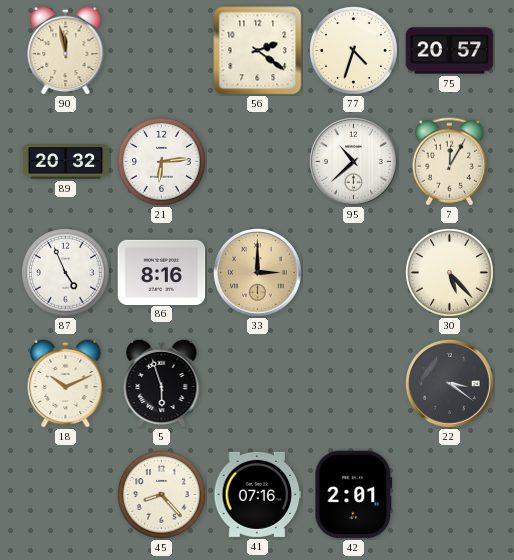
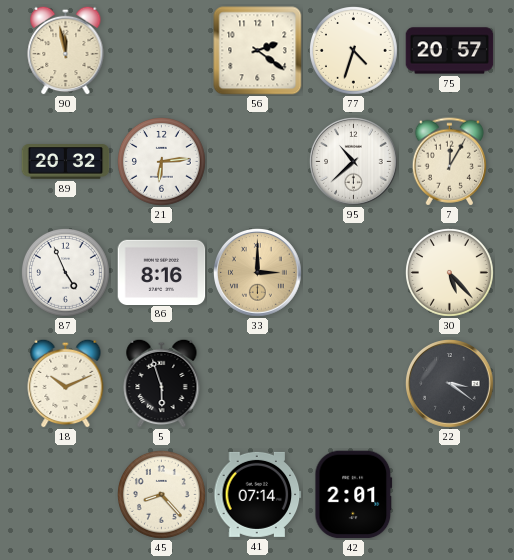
41: 07:16 -> 07:14 (258, 494)
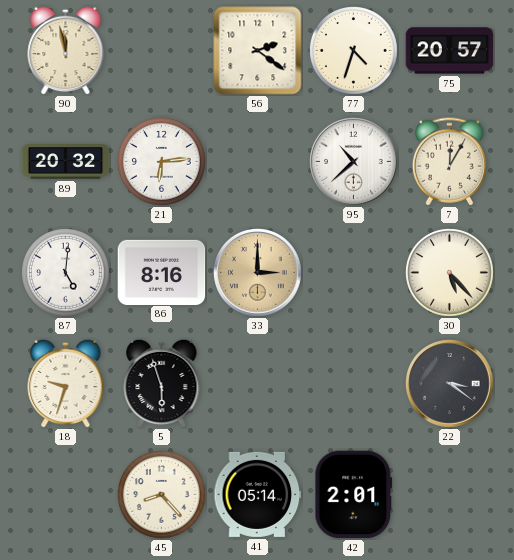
87: 4:56 -> 5:01 (66, 273)
18: 10:11 -> 9:33 (66, 383)
41: 07:14 -> 05:14 (258, 494)
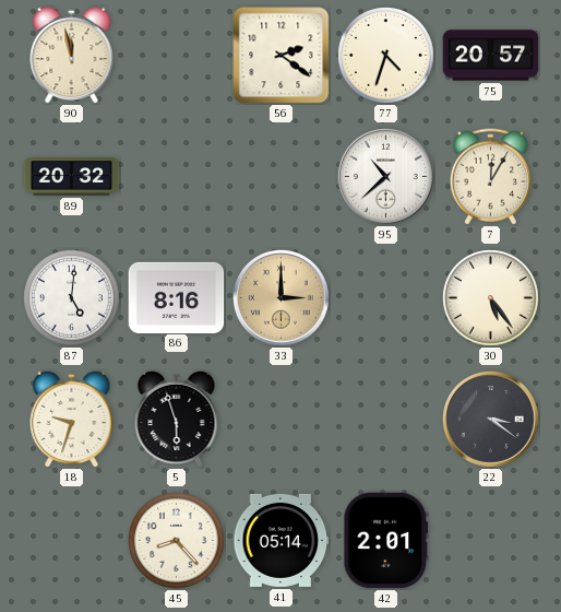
21: 6:14 -> none (162, 162)
30: 5:23 -> 5:24 (491, 298)
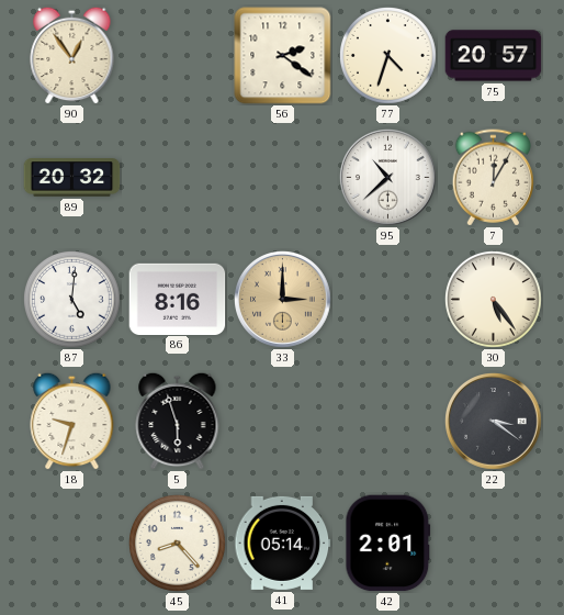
90: 11:58 -> 12:54 (72, 55)
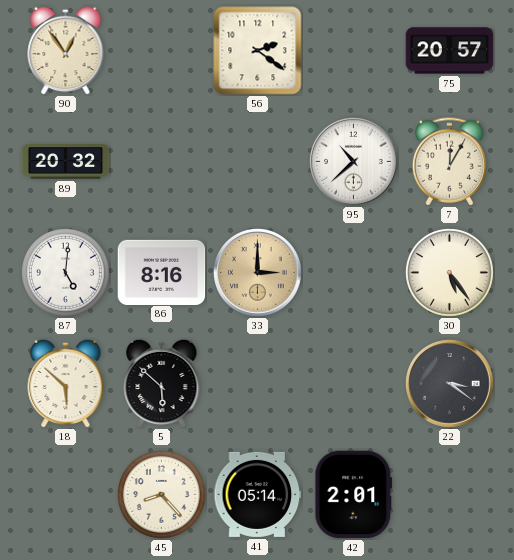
77: 4:33 -> none (388, 56)
18: 9:33 -> 5:52 (66, 383)
5: 5:57 -> 5:52 (162, 383)
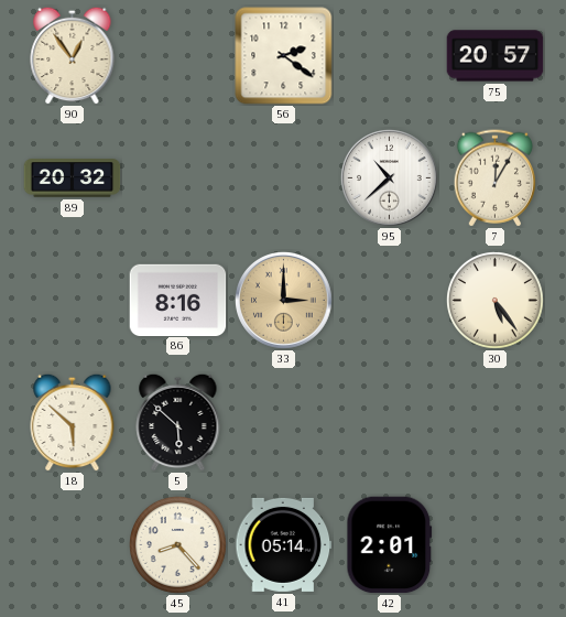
87: 5:01 -> none (66, 273)
22: 3:21 -> none (450, 384)
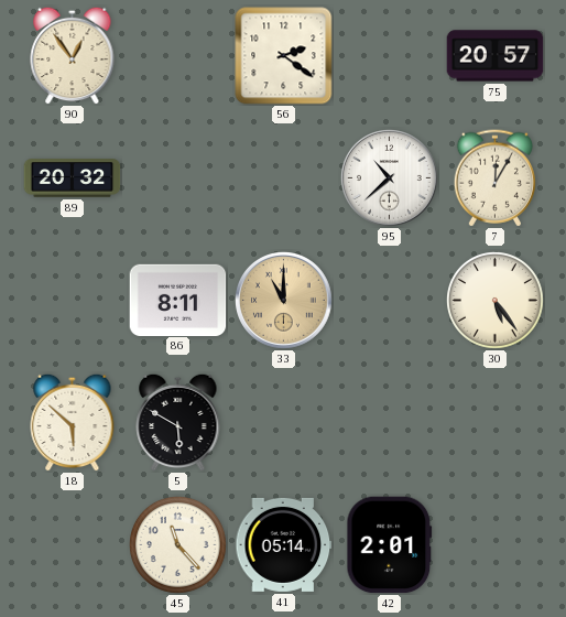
86: 8:16 -> 8:11 (178, 300)
33: 3:00 -> 11:00 (284, 301)
5: 5:52 -> 5:50 (178, 422)
45: 8:23 -> 11:23 (178, 545)
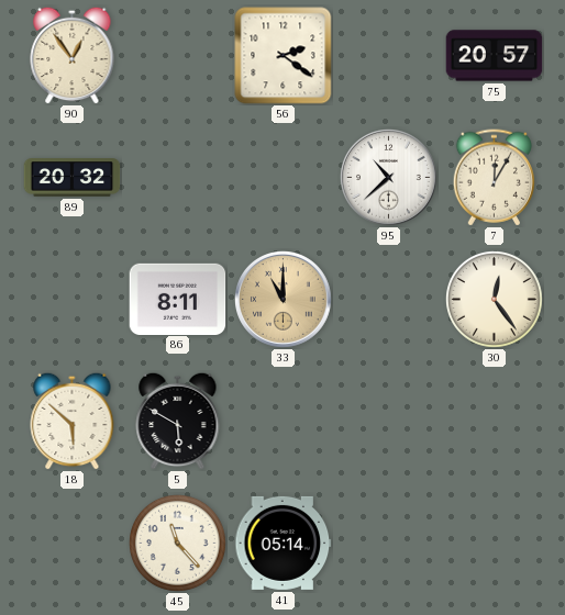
30: 5:24 -> 12:24 (495, 300)
42: 2:01 -> none (390, 545)
